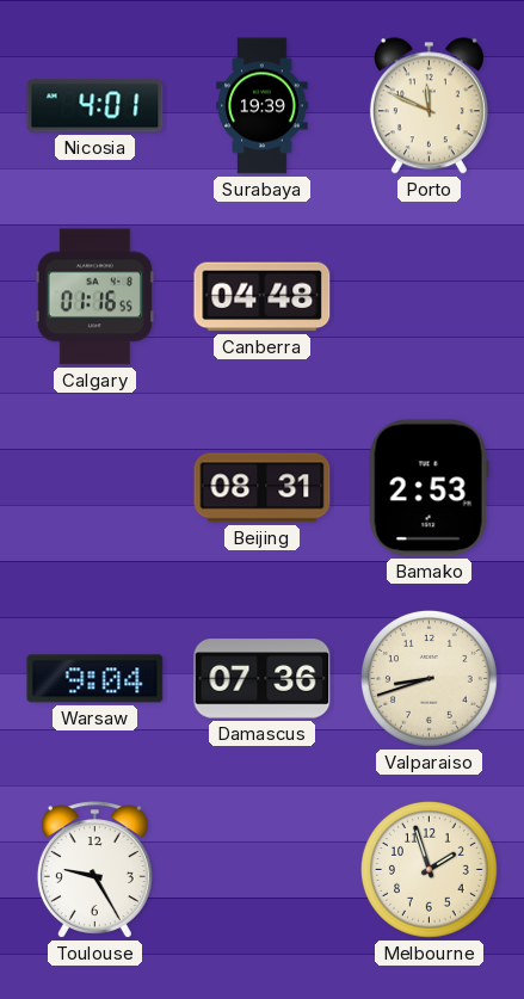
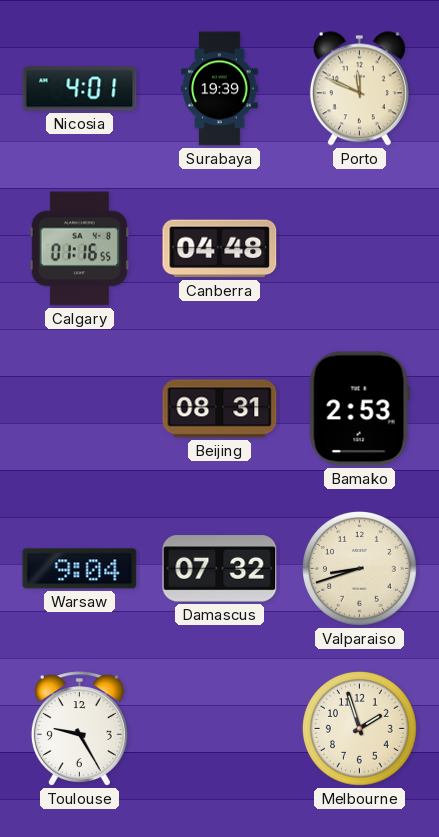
Damascus: 07:36 -> 07:32 (220, 569)
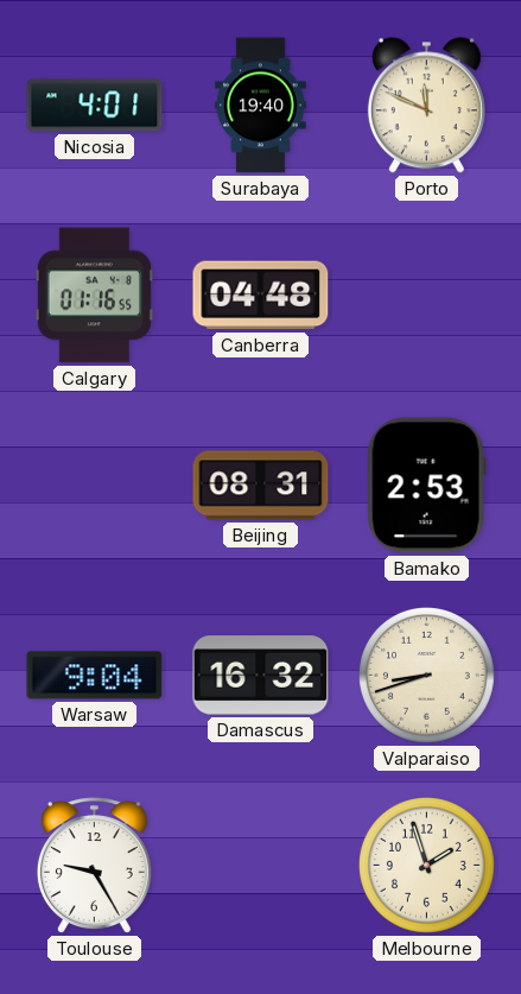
Surabaya: 19:39 -> 19:40 (261, 106)
Damascus: 07:32 -> 16:32 (261, 676)
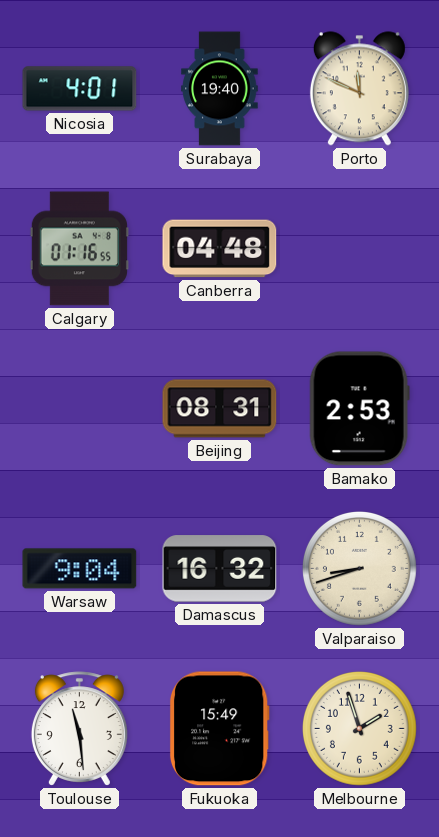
Toulouse: 9:25 -> 11:29 (79, 729)
Fukuoka: none -> 15:49 (219, 729)
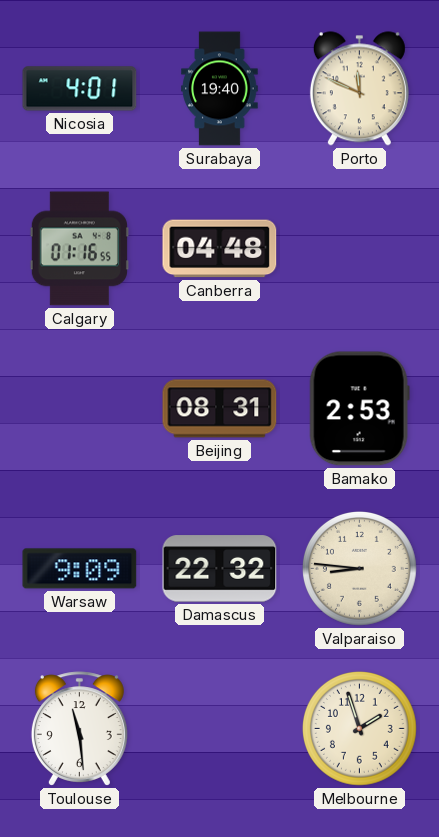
Warsaw: 9:04 -> 9:09 (80, 569)
Damascus: 16:32 -> 22:32 (220, 569)
Valparaiso: 8:42 -> 8:46 (359, 568)
Fukuoka: 15:49 -> none (219, 729)
